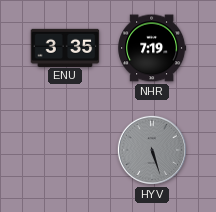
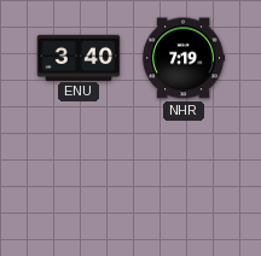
ENU: 3:35 -> 3:40 (79, 57)
HYV: 5:27 -> none (152, 150)
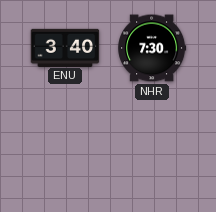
NHR: 7:19 -> 7:30 (152, 48)
